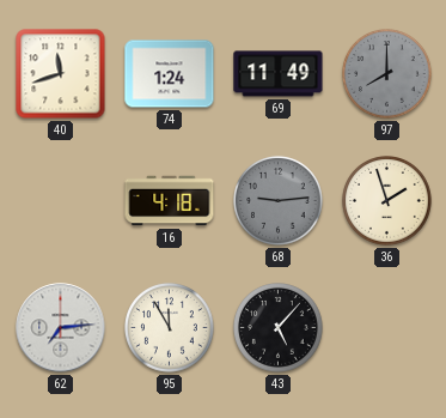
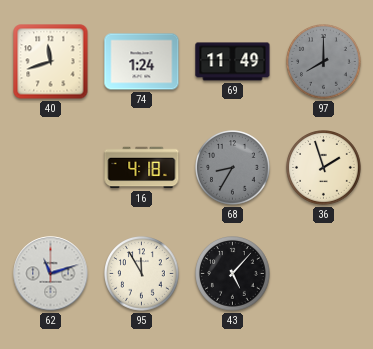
68: 9:14 -> 8:35 (233, 168)
62: 7:14 -> 11:12 (51, 274)
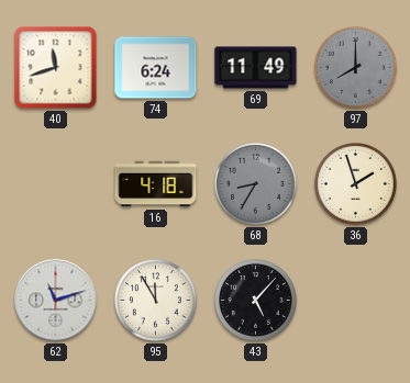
74: 1:24 -> 6:24 (156, 68)
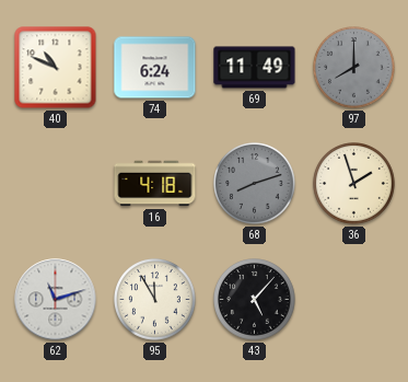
40: 11:42 -> 10:49 (56, 68)
68: 8:35 -> 8:12 (255, 184)
